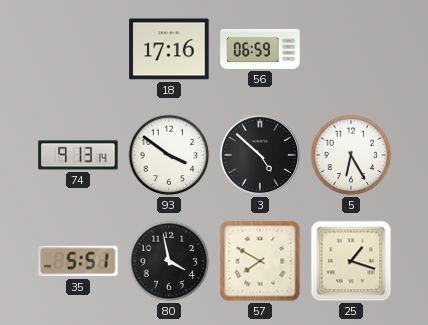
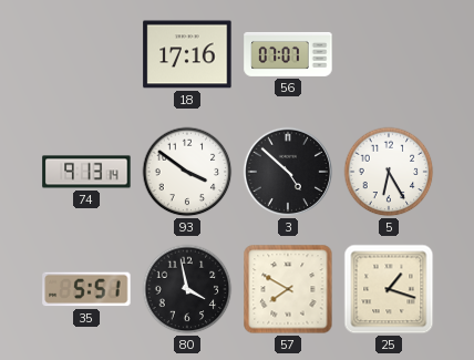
56: 06:59 -> 07:07 (288, 54)
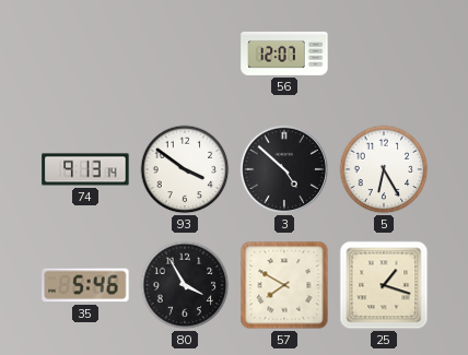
18: 17:16 -> none (187, 54)
56: 07:07 -> 12:07 (284, 54)
35: 5:51 -> 5:46 (85, 285)
80: 3:58 -> 3:55 (185, 285)
